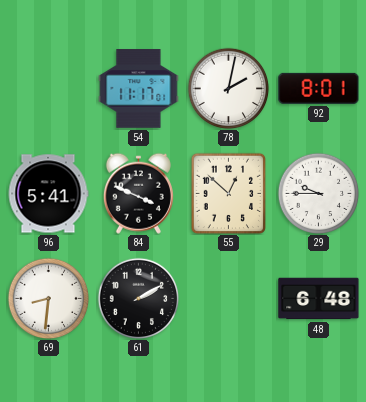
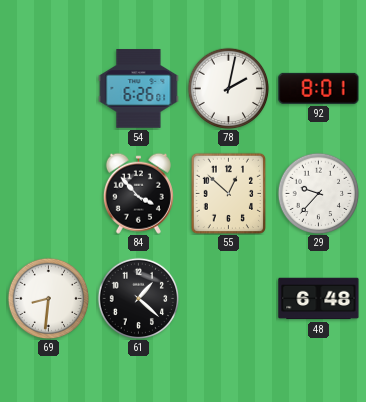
54: 11:17 -> 6:26 (139, 89)
96: 5:41 -> none (48, 194)
84: 3:49 -> 3:53 (138, 193)
29: 9:45 -> 9:37 (318, 193)
61: 2:10 -> 1:22 (138, 298)
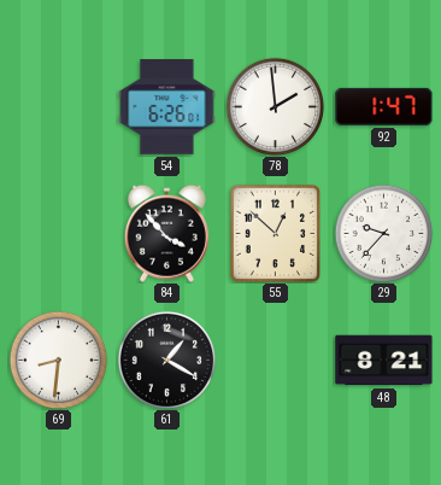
78: 2:02 -> 1:59 (275, 106)
92: 8:01 -> 1:47 (384, 106)
61: 1:22 -> 1:20 (166, 360)
48: 6:48 -> 8:21 (384, 361)
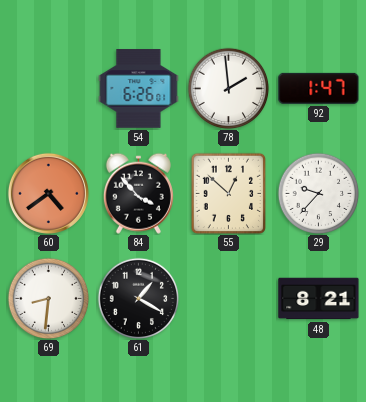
60: none -> 4:39 (48, 193)
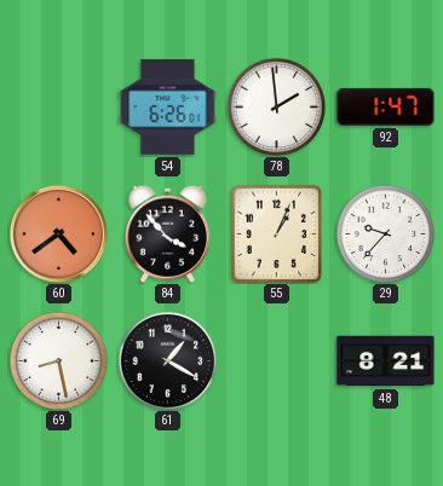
55: 12:52 -> 1:04 (276, 233)
69: 8:31 -> 8:28 (58, 360)
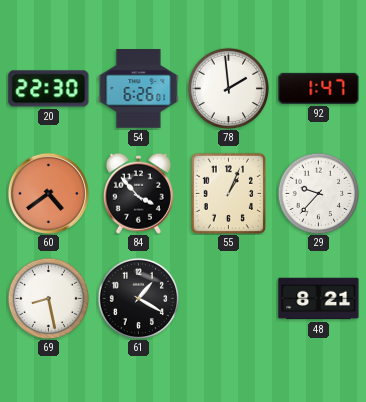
20: none -> 22:30 (49, 89)
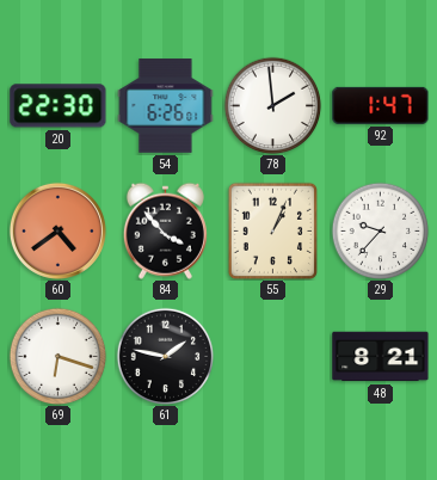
69: 8:28 -> 6:18 (57, 356)
61: 1:20 -> 1:47 (165, 356)
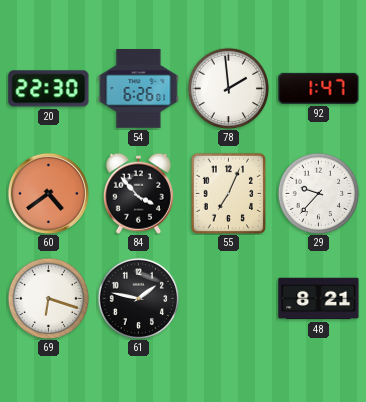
55: 1:04 -> 7:04 (228, 193)
